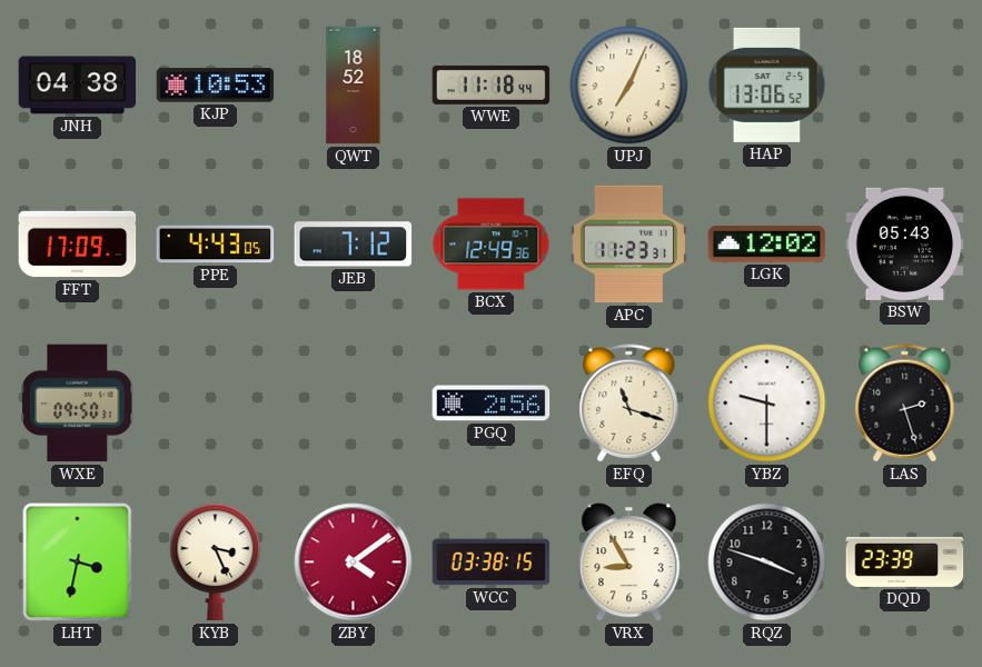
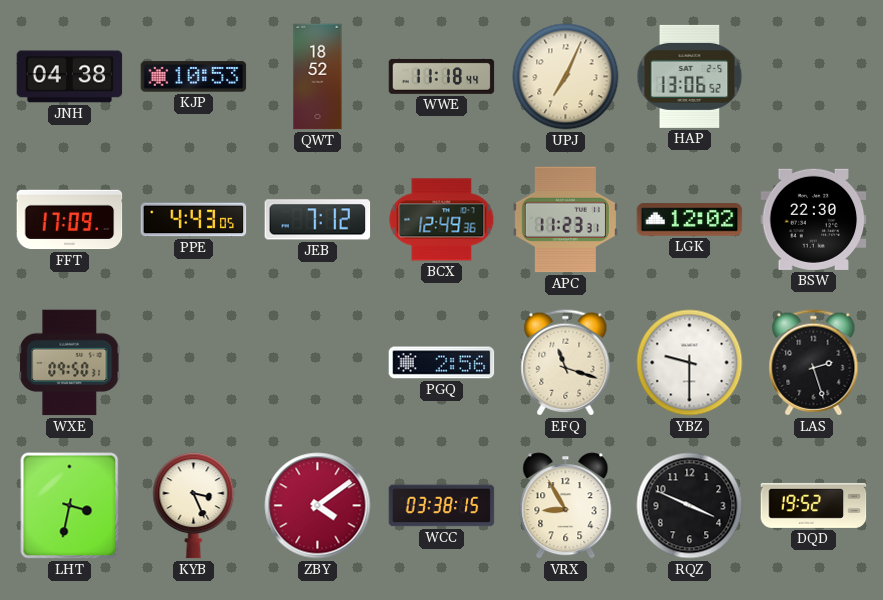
BSW: 05:43 -> 22:30 (814, 219)
RQZ: 3:48 -> 3:49 (690, 506)
DQD: 23:39 -> 19:52 (814, 505)
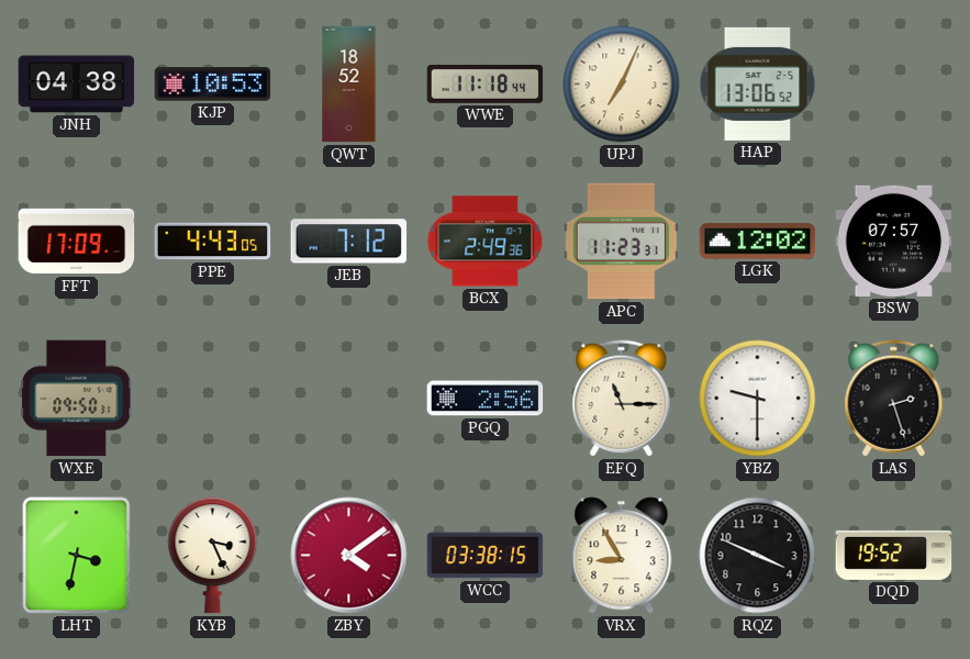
BCX: 12:49 -> 2:49 (486, 242)
BSW: 22:30 -> 07:57 (894, 241)
EFQ: 11:18 -> 11:15 (622, 399)
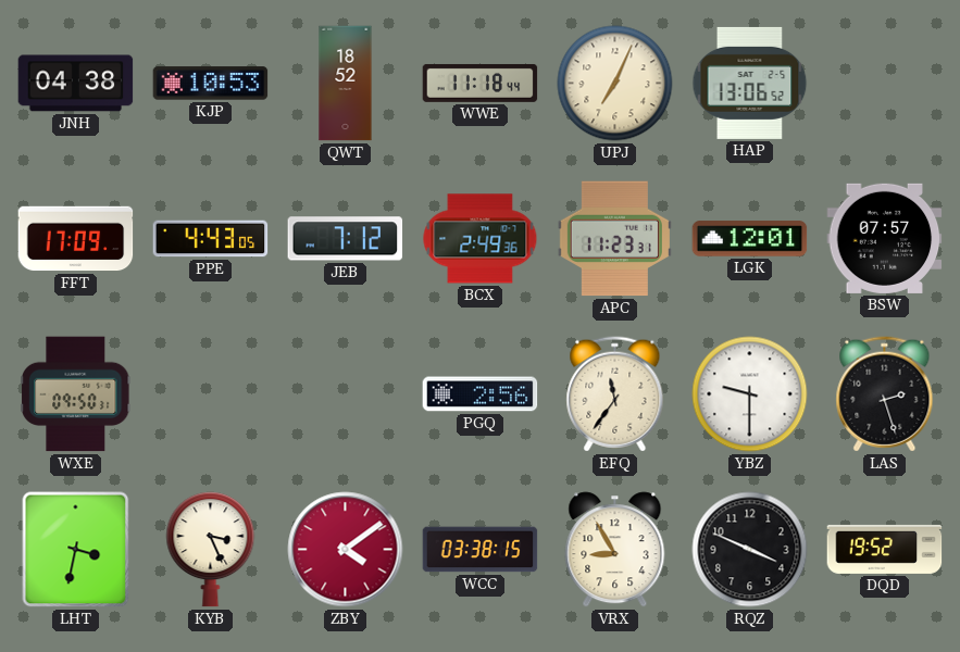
LGK: 12:02 -> 12:01 (750, 239)
EFQ: 11:15 -> 11:36 (615, 394)
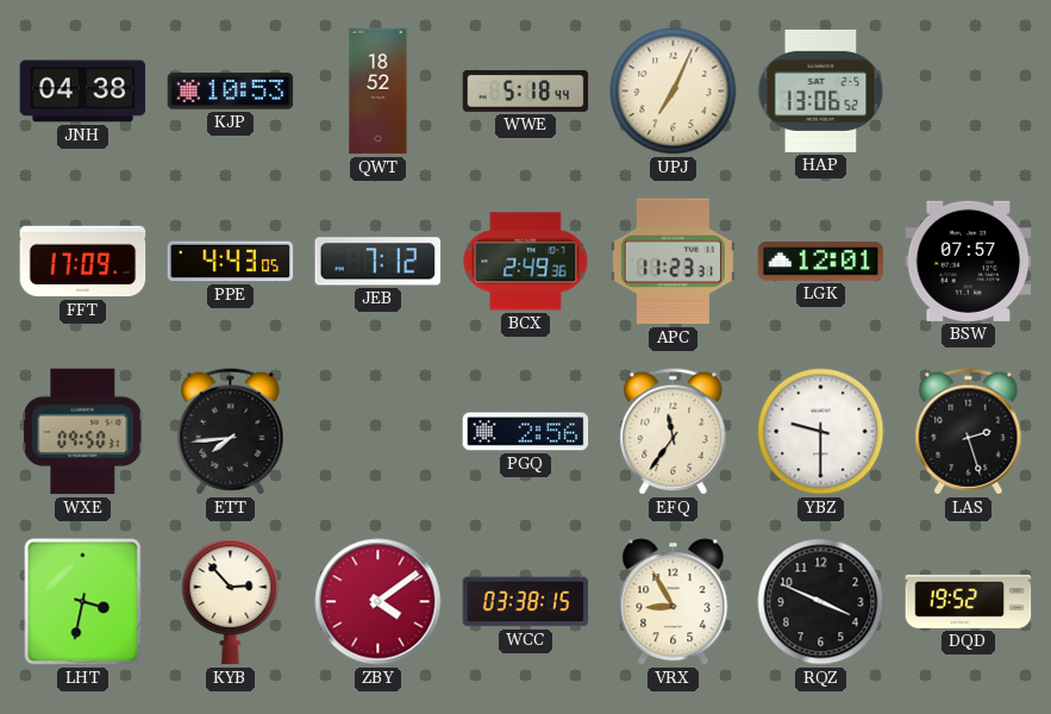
WWE: 11:18 -> 5:18 (526, 90)
ETT: none -> 7:44 (231, 432)
KYB: 3:26 -> 2:53 (231, 602)
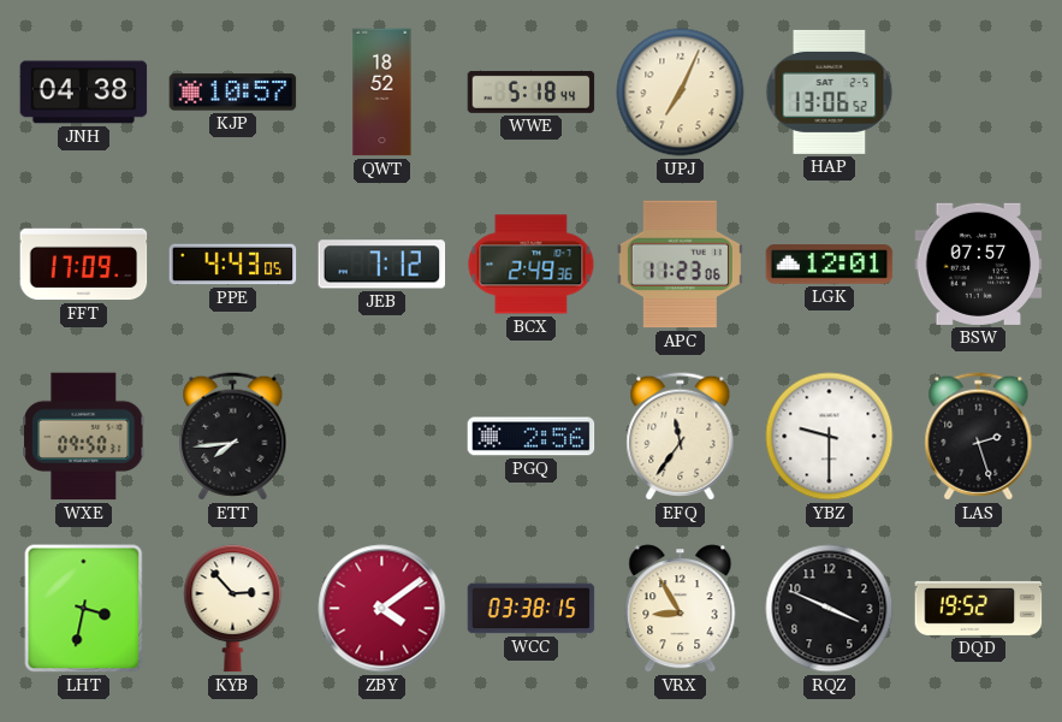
KJP: 10:53 -> 10:57 (233, 93)
APC: 11:23:31 -> 11:23:06 (680, 265)
